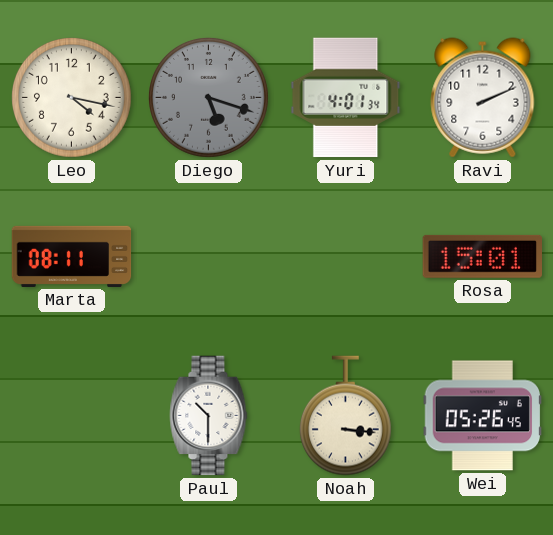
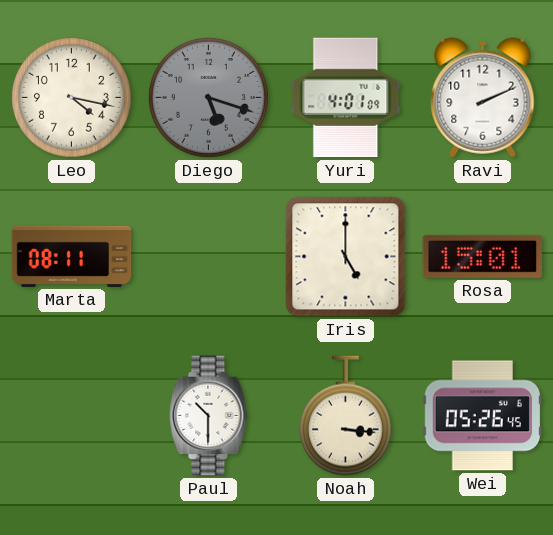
Yuri: 4:01:34 -> 4:01:09 (346, 98)
Iris: none -> 5:00 (346, 257)
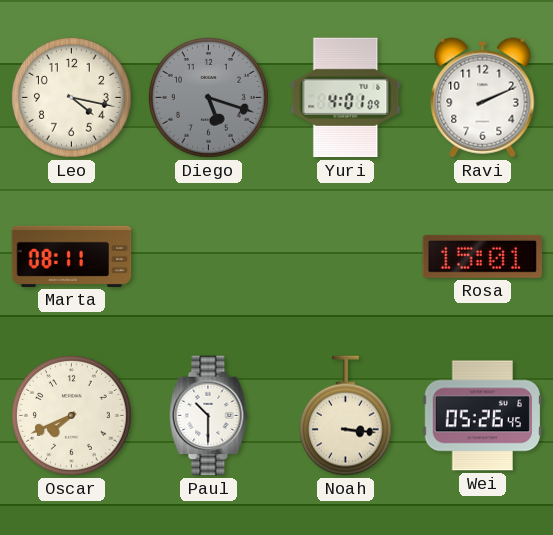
Iris: 5:00 -> none (346, 257)
Oscar: none -> 7:41 (72, 416)
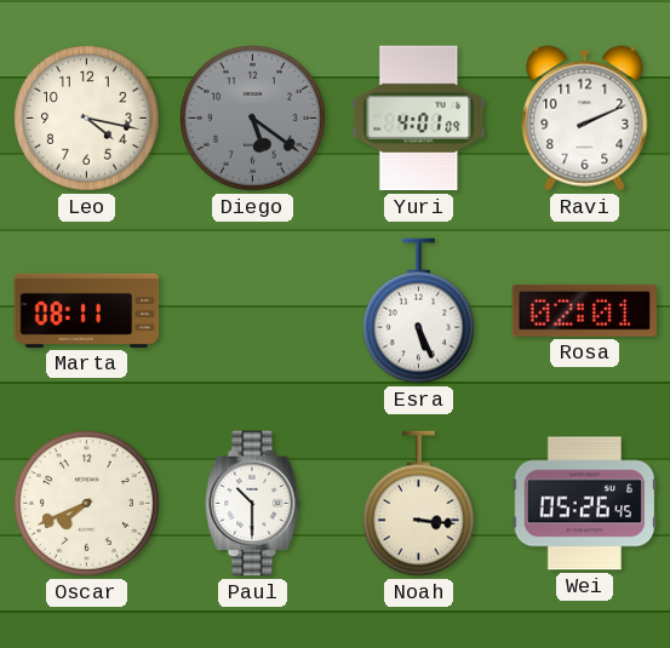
Diego: 5:18 -> 5:21 (253, 119)
Esra: none -> 5:26 (418, 311)
Rosa: 15:01 -> 02:01 (584, 310)
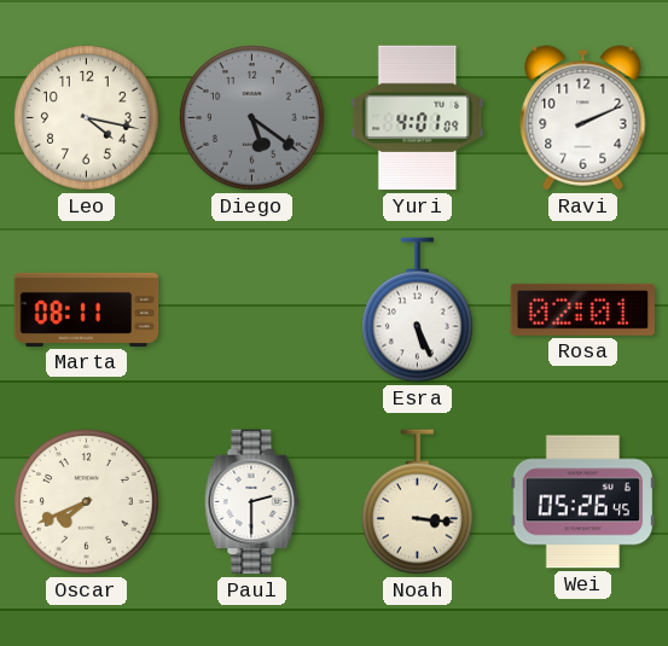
Paul: 10:30 -> 2:30 (252, 502)
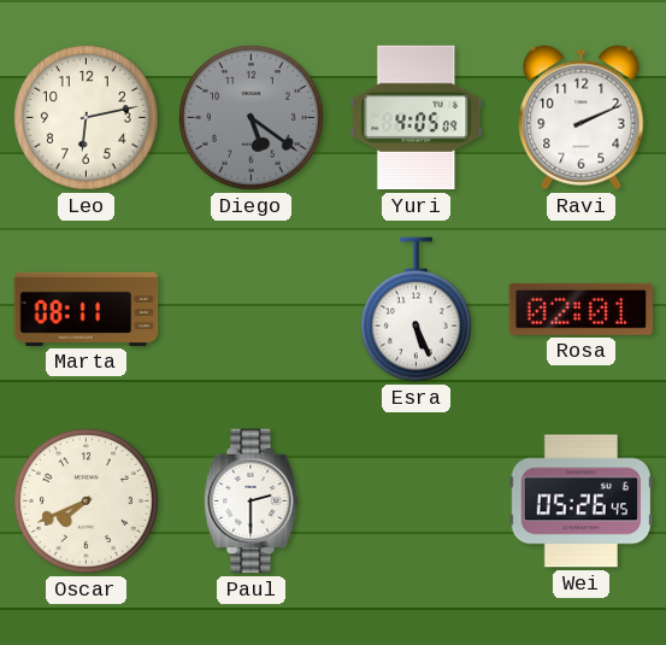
Leo: 4:17 -> 6:13 (87, 118)
Yuri: 4:01 -> 4:05 (417, 118)
Noah: 3:16 -> none (417, 502)
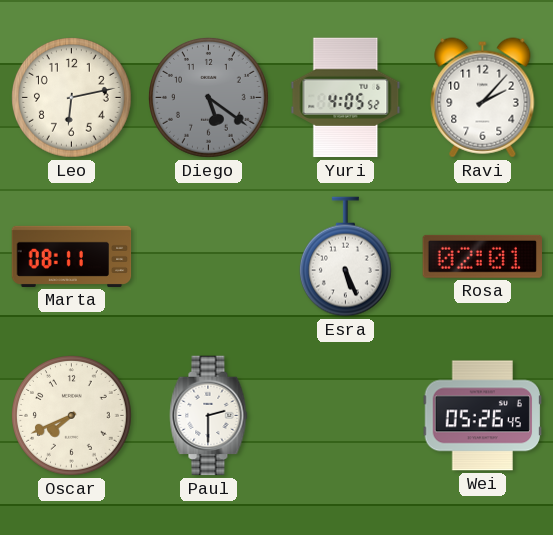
Yuri: 4:05:09 -> 4:05:52 (346, 98)
Ravi: 2:11 -> 2:07 (483, 98)
